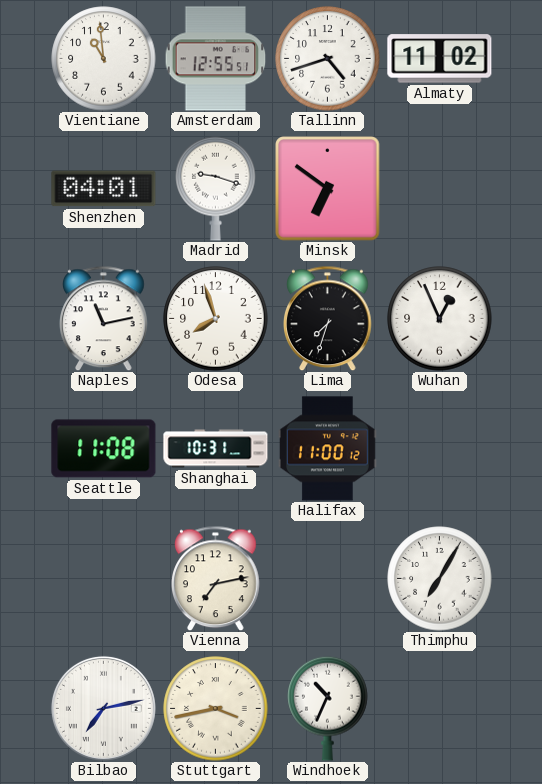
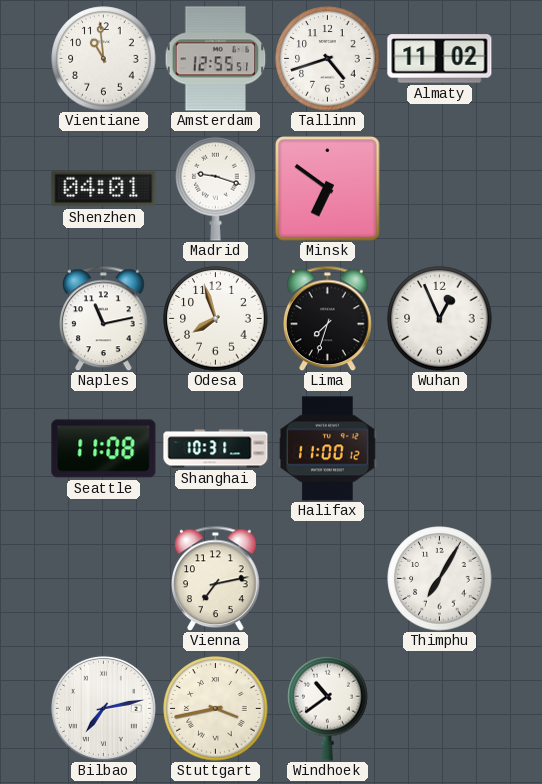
Windhoek: 10:34 -> 10:39 (328, 708)
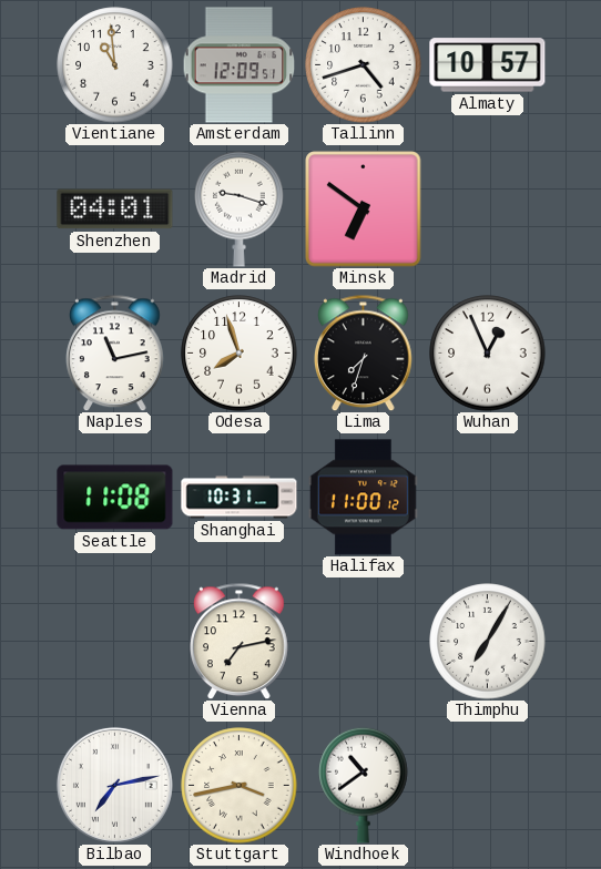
Amsterdam: 12:55 -> 12:09 (240, 65)
Almaty: 11:02 -> 10:57 (488, 65)
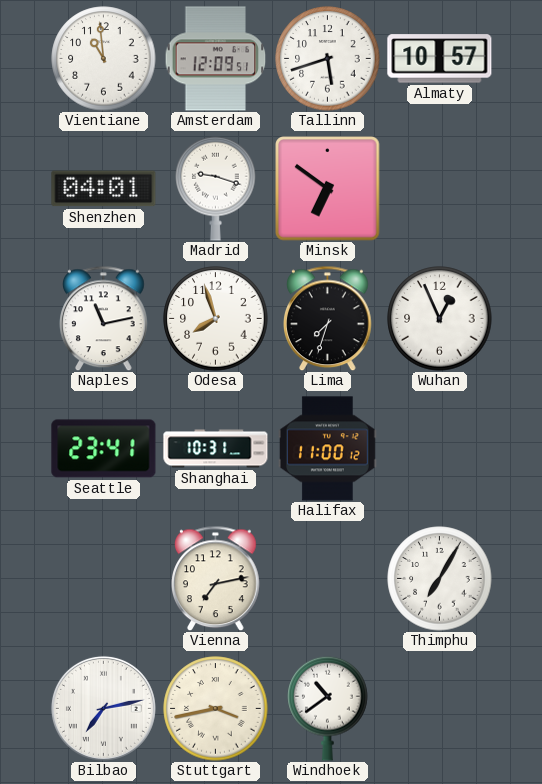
Tallinn: 4:42 -> 5:42 (328, 59)
Seattle: 11:08 -> 23:41 (104, 449)
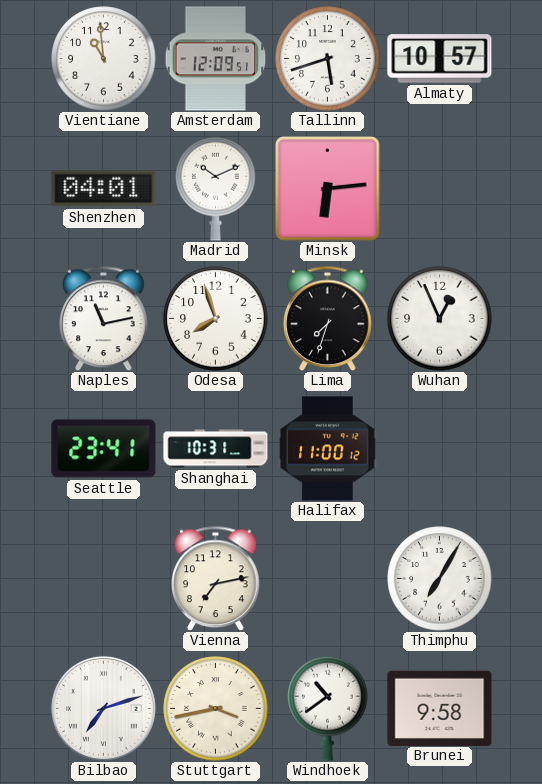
Madrid: 9:18 -> 10:11 (216, 188)
Minsk: 6:51 -> 6:14 (328, 189)
Bilbao: 7:13 -> 7:12 (103, 708)
Brunei: none -> 9:58 (440, 708)
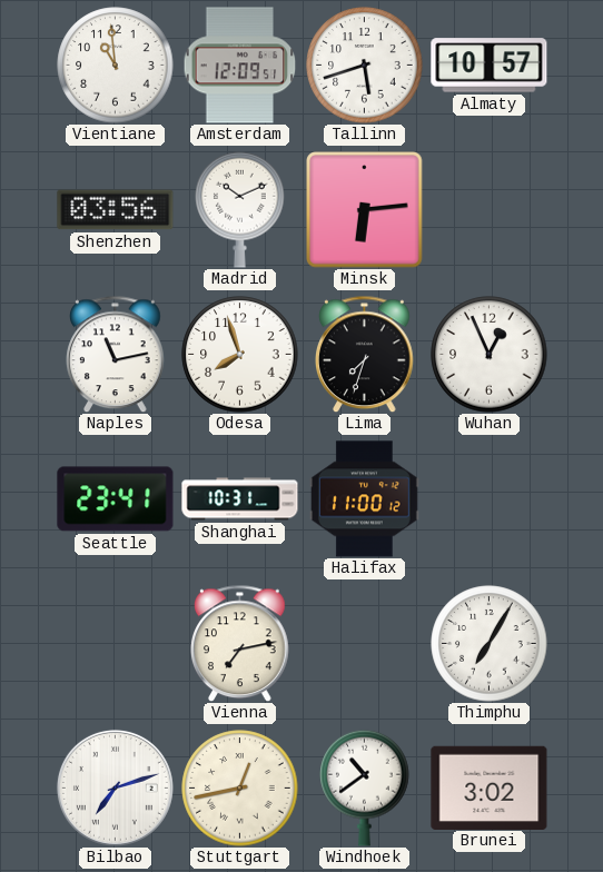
Shenzhen: 04:01 -> 03:56 (116, 210)
Stuttgart: 3:43 -> 12:43 (240, 789)
Brunei: 9:58 -> 3:02 (490, 787)
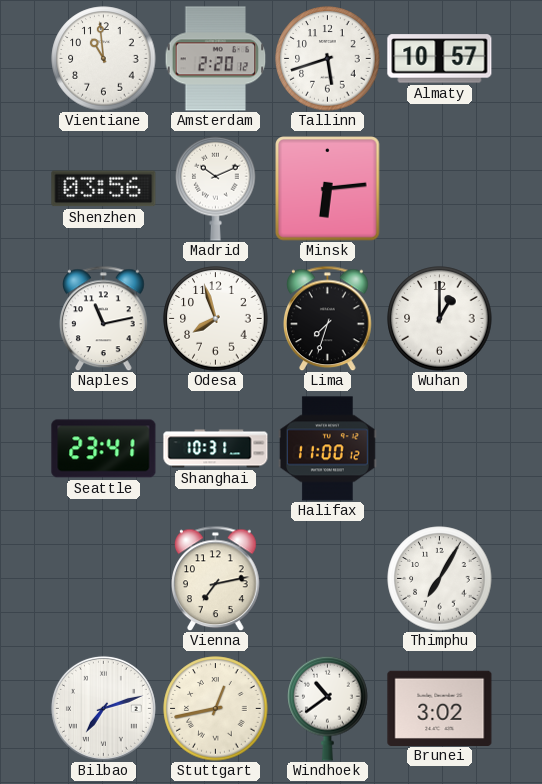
Amsterdam: 12:09 -> 2:20 (216, 59)
Wuhan: 12:56 -> 1:00 (440, 319)
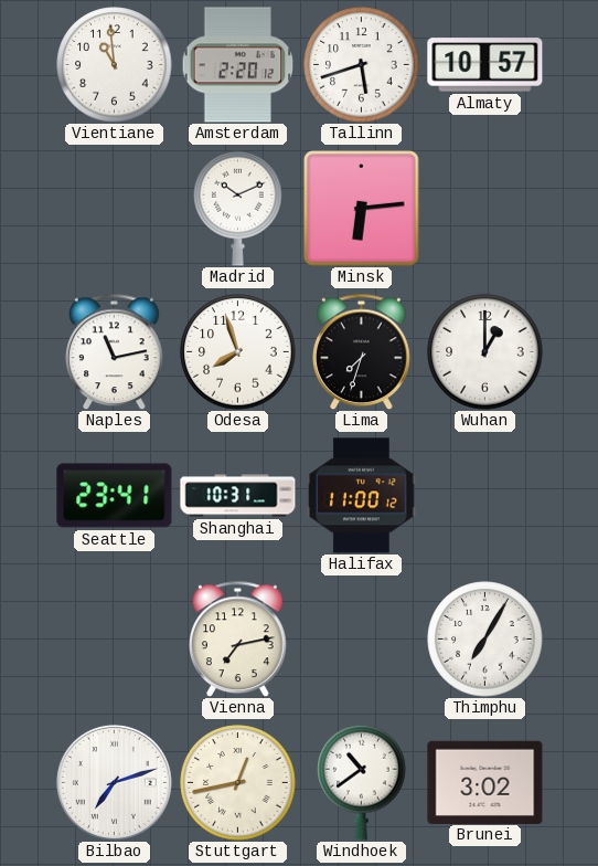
Shenzhen: 03:56 -> none (104, 189)
